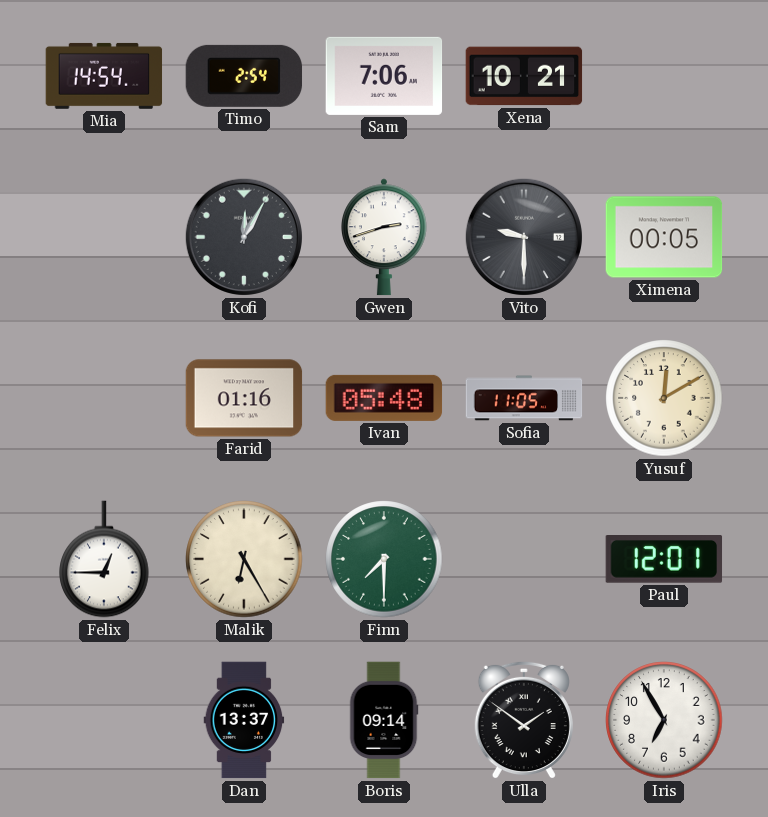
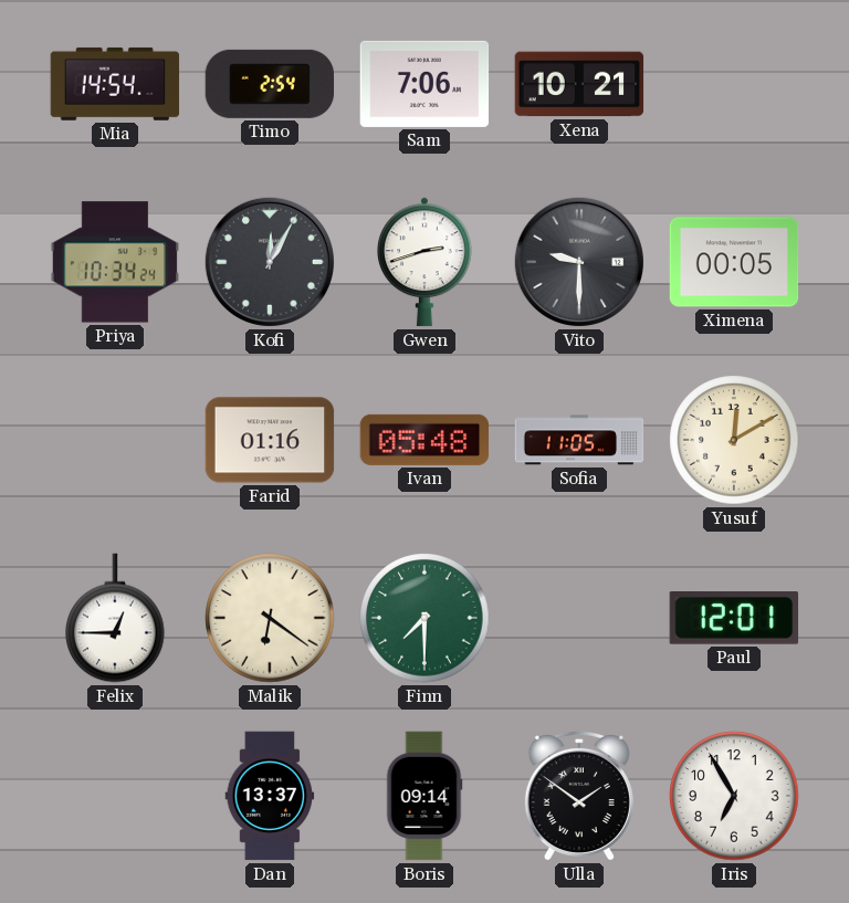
Priya: none -> 10:34 (115, 262)
Malik: 6:25 -> 6:21 (270, 618)
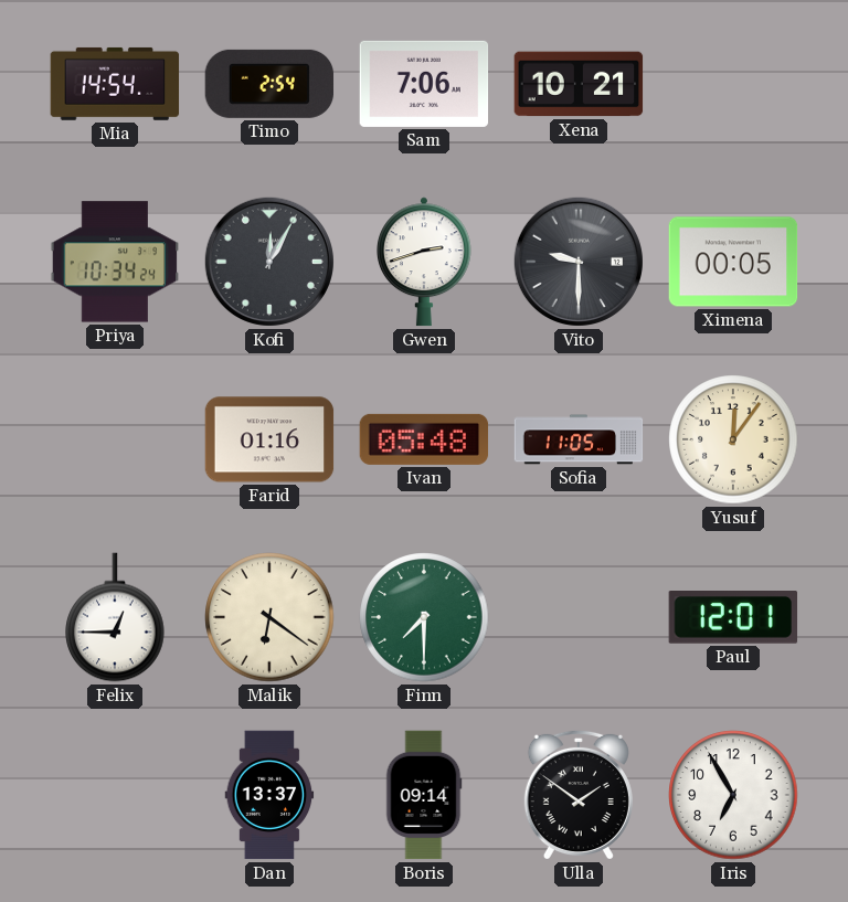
Yusuf: 12:10 -> 12:06 (733, 439)
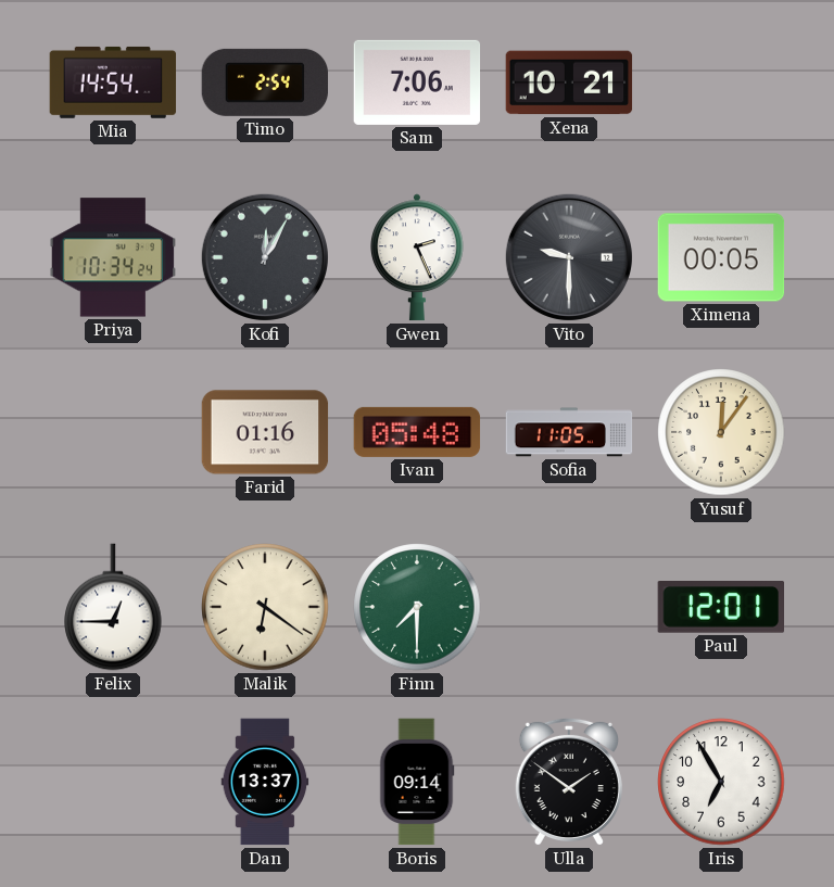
Gwen: 2:42 -> 2:26 (418, 257)
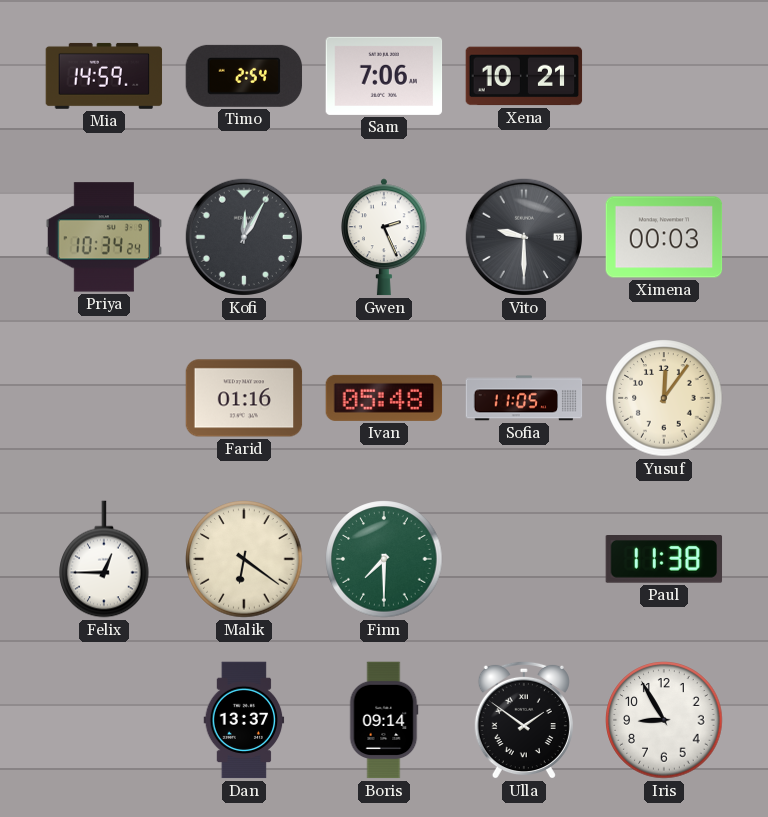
Mia: 14:54 -> 14:59 (104, 76)
Ximena: 00:05 -> 00:03 (664, 237)
Paul: 12:01 -> 11:38 (664, 560)
Iris: 6:55 -> 8:55 (664, 720)
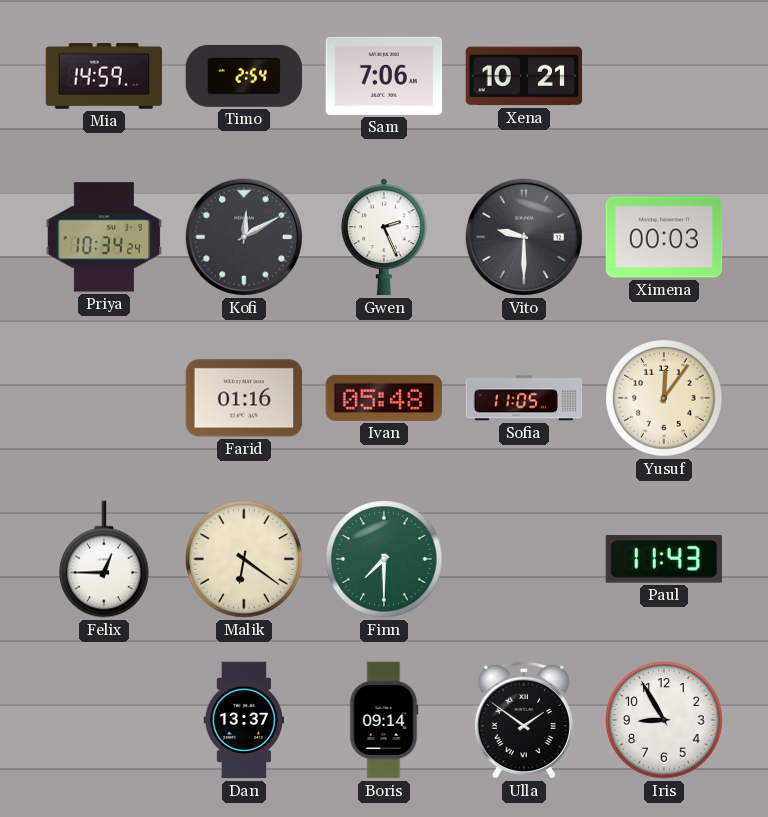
Kofi: 12:05 -> 12:10 (244, 237)
Paul: 11:38 -> 11:43 (664, 560)
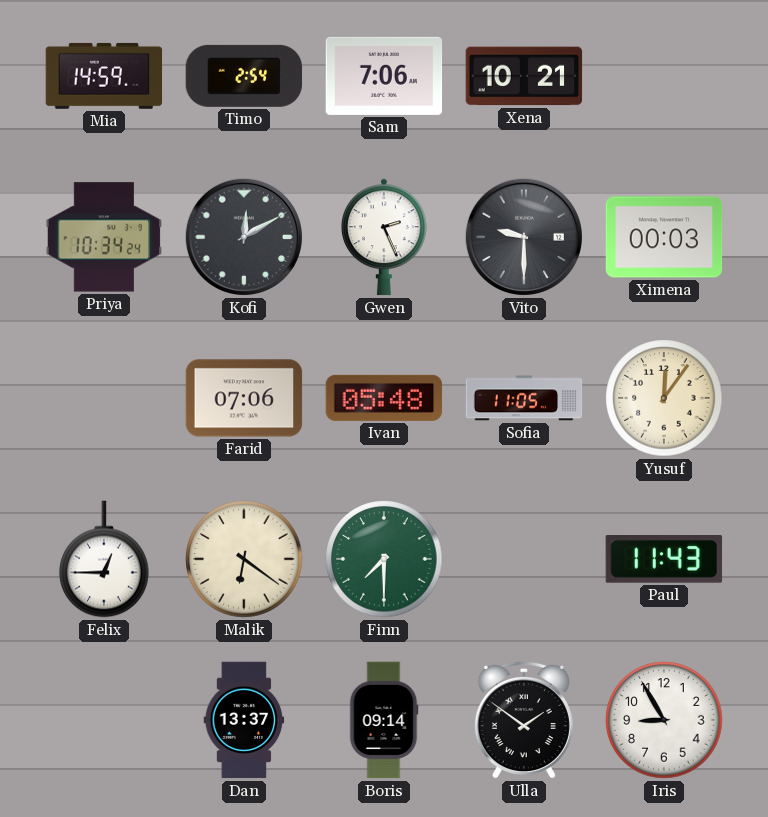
Farid: 01:16 -> 07:06 (244, 398)
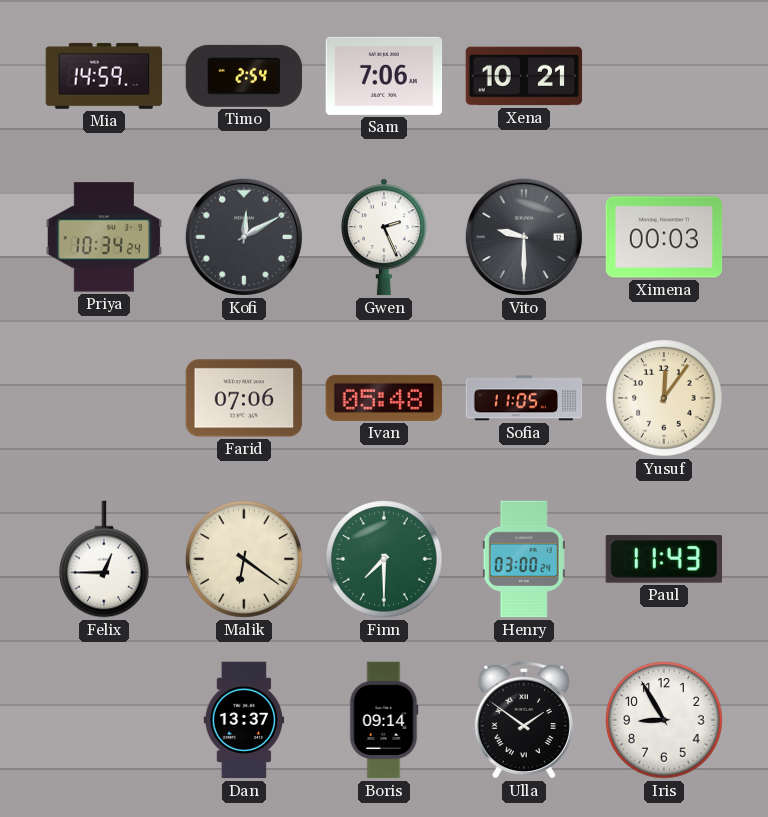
Henry: none -> 03:00 (524, 559)
